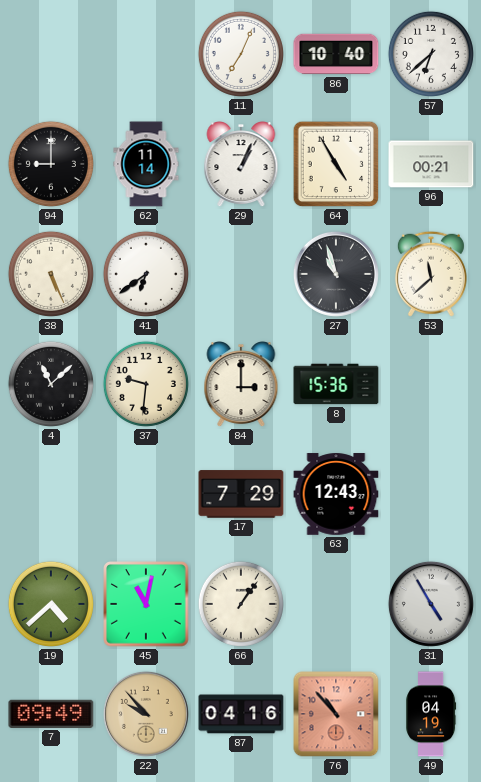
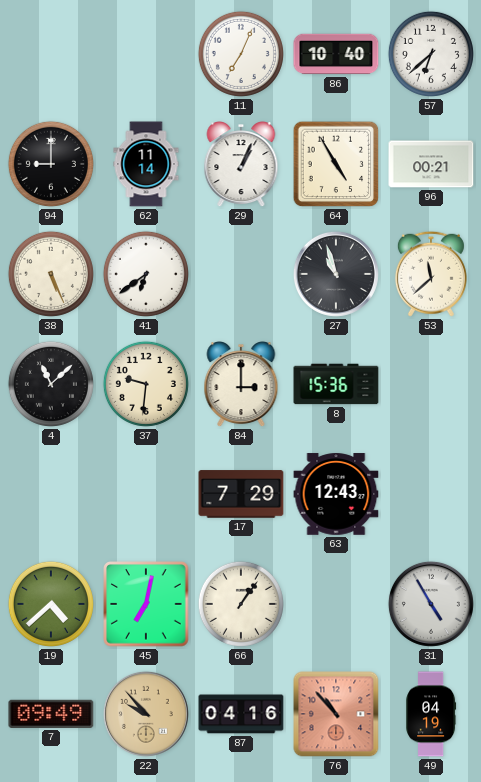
45: 11:02 -> 7:02 (146, 604)
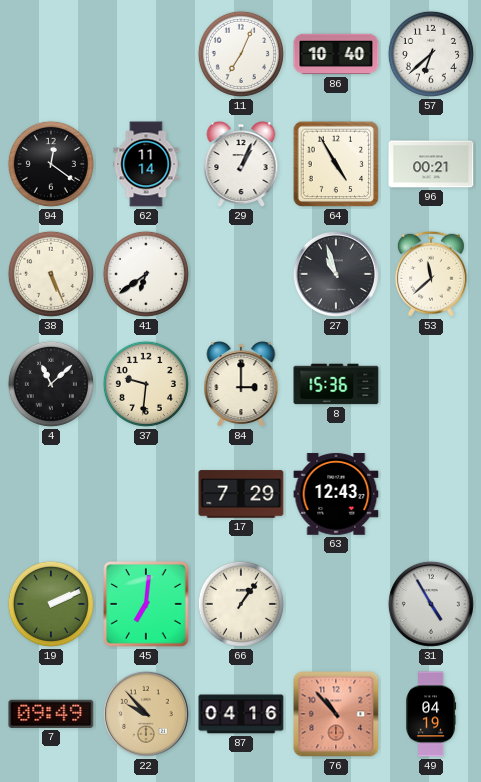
94: 9:00 -> 12:21 (51, 164)
19: 4:38 -> 2:11 (51, 604)
45: 7:02 -> 7:01 (146, 604)
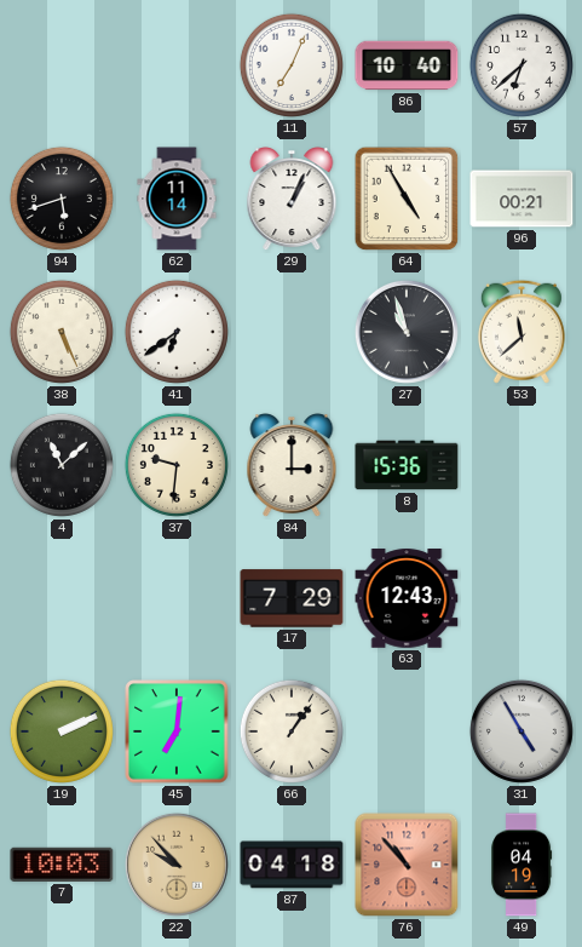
94: 12:21 -> 5:42 (62, 199)
7: 09:49 -> 10:03 (62, 865)
87: 04:16 -> 04:18 (292, 865)
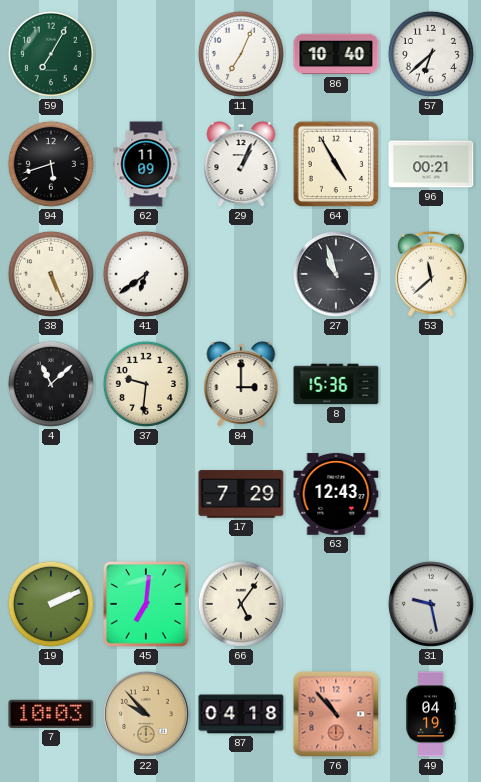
59: none -> 7:05 (51, 54)
62: 11:14 -> 11:09 (146, 164)
66: 1:06 -> 5:06 (241, 604)
31: 4:55 -> 9:28 (431, 604)
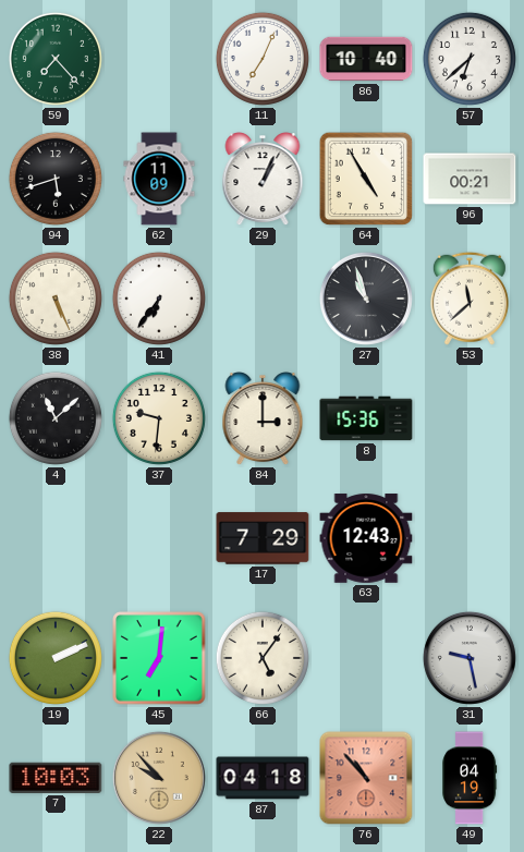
59: 7:05 -> 7:23 (56, 59)
41: 6:39 -> 6:36 (159, 299)
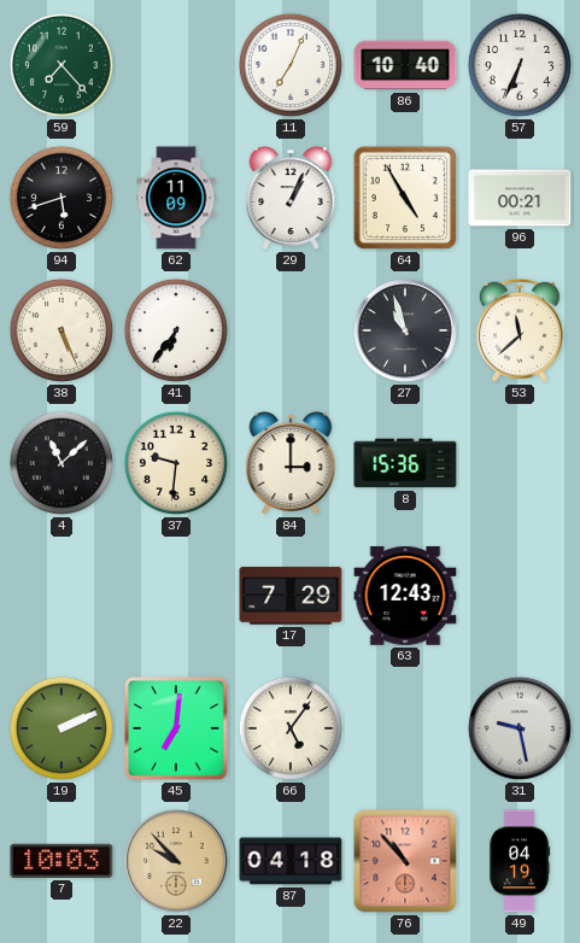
57: 6:38 -> 6:34 (520, 65)
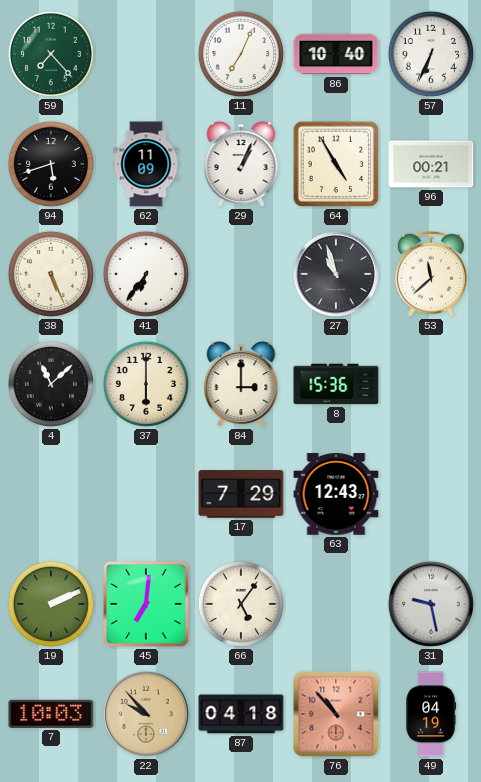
37: 9:31 -> 6:00 (146, 384)
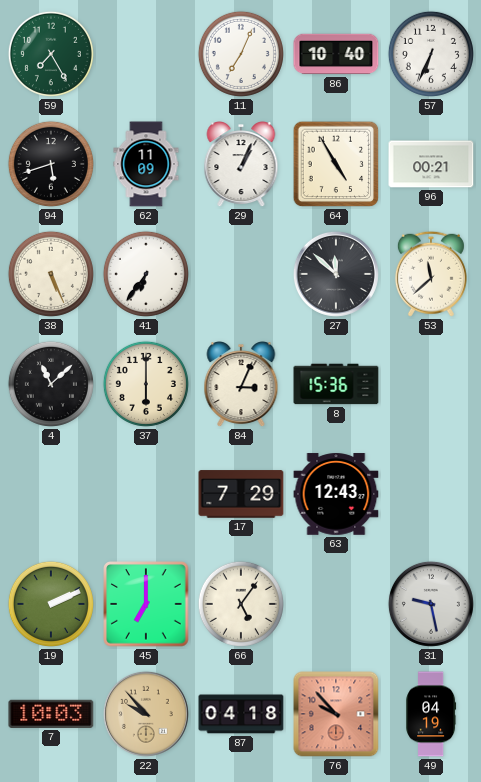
59: 7:23 -> 7:25 (51, 54)
27: 10:57 -> 11:52 (336, 274)
84: 3:00 -> 3:04 (241, 385)
45: 7:01 -> 7:00 (146, 604)
76: 10:53 -> 9:53 (336, 714)
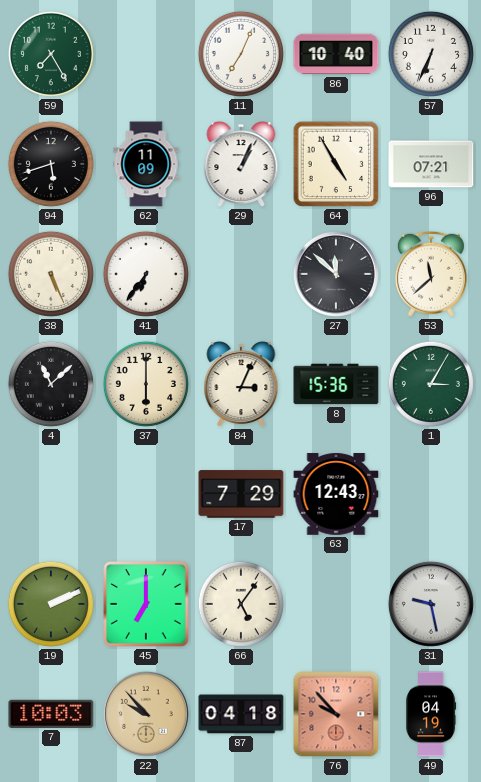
96: 00:21 -> 07:21 (431, 164)
1: none -> 3:05 (431, 384)
